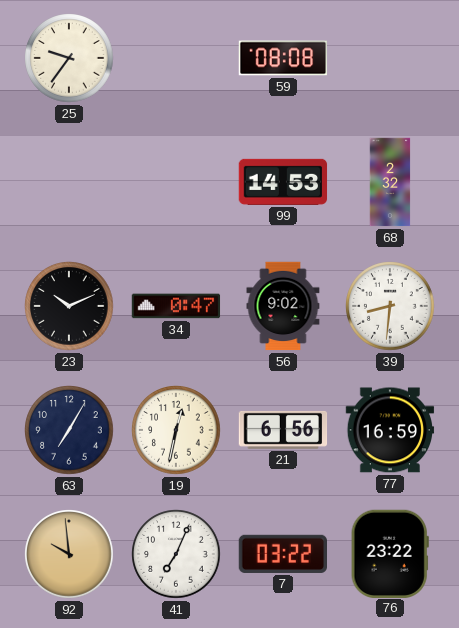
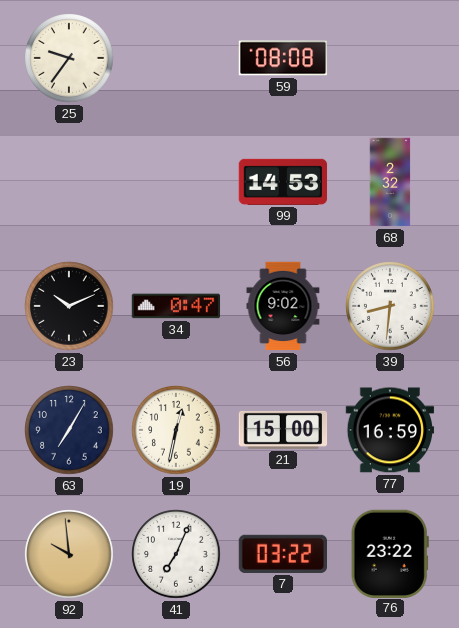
21: 6:56 -> 15:00 (283, 430)
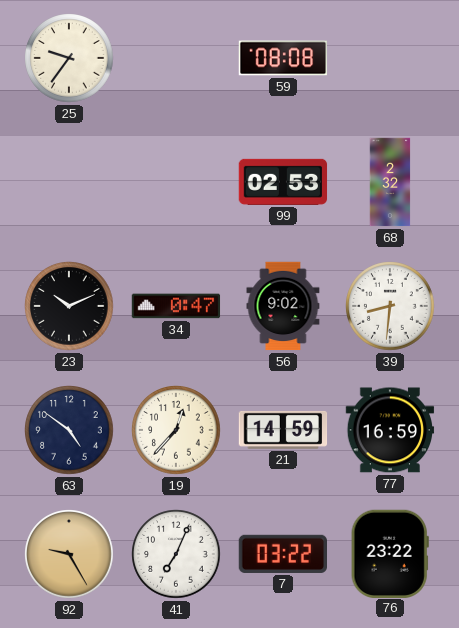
99: 14:53 -> 02:53 (283, 182)
63: 7:05 -> 4:51 (69, 430)
19: 12:32 -> 12:37 (176, 430)
21: 15:00 -> 14:59 (283, 430)
92: 9:59 -> 9:25 (69, 554)
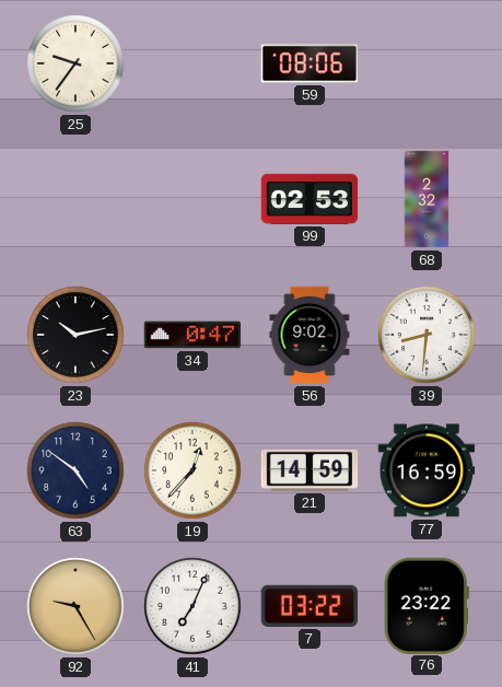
59: 08:08 -> 08:06 (310, 63)
23: 10:11 -> 10:13 (75, 335)
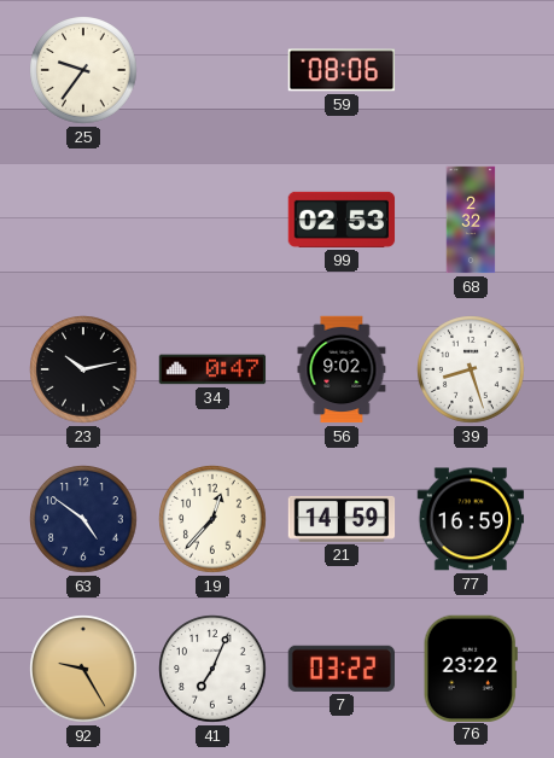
39: 8:31 -> 8:27 (471, 369)
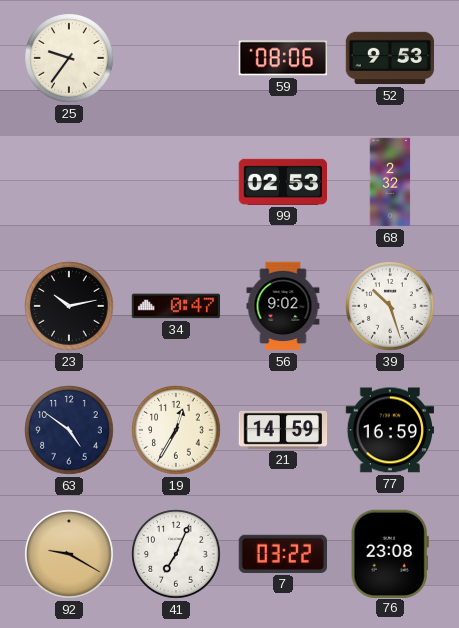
52: none -> 9:53 (390, 58)
39: 8:27 -> 10:27 (390, 306)
19: 12:37 -> 12:35 (176, 430)
92: 9:25 -> 9:20 (69, 554)
76: 23:22 -> 23:08 (390, 553)
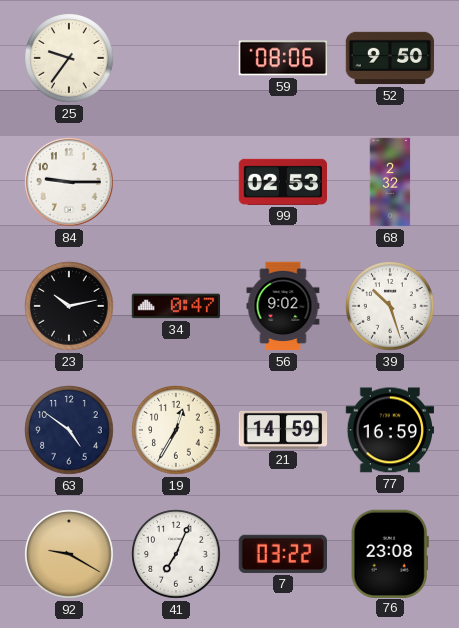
52: 9:53 -> 9:50 (390, 58)
84: none -> 9:15 (69, 182)
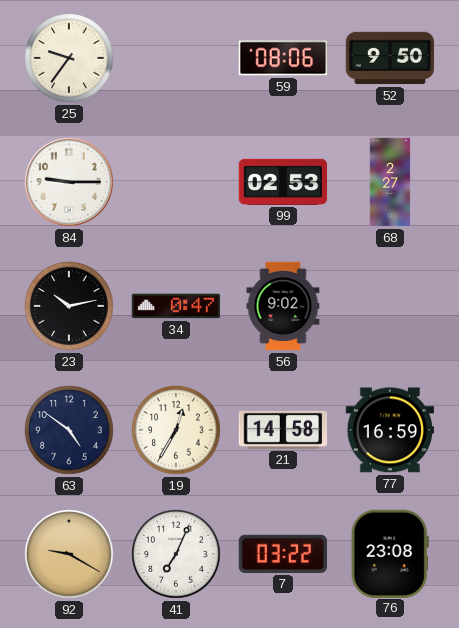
68: 2:32 -> 2:27 (390, 182)
39: 10:27 -> none (390, 306)
21: 14:59 -> 14:58 (283, 430)
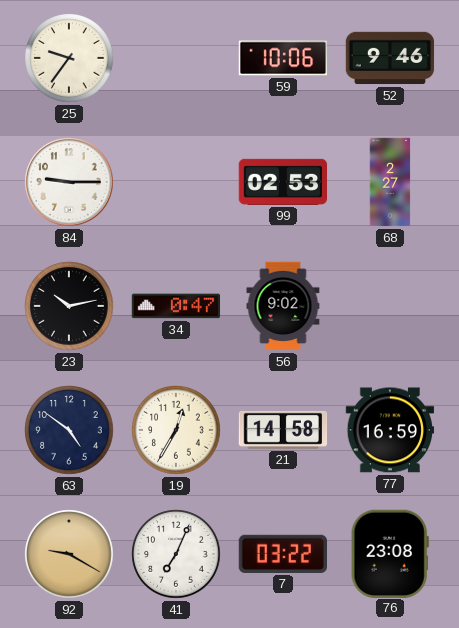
59: 08:06 -> 10:06 (283, 58)
52: 9:50 -> 9:46 (390, 58)
